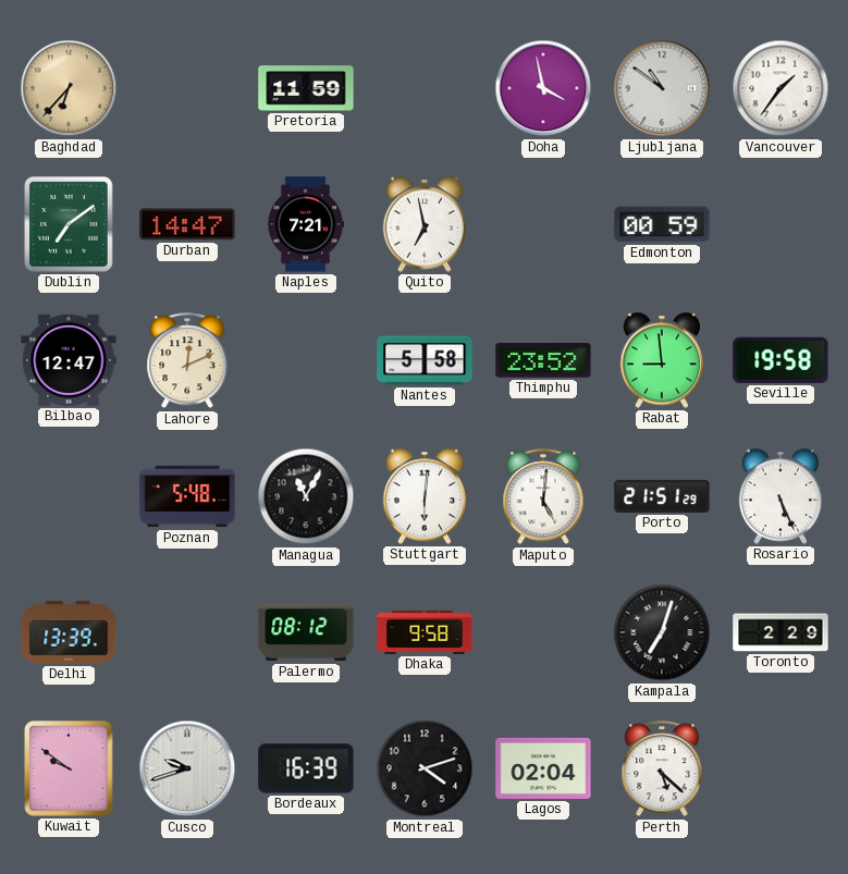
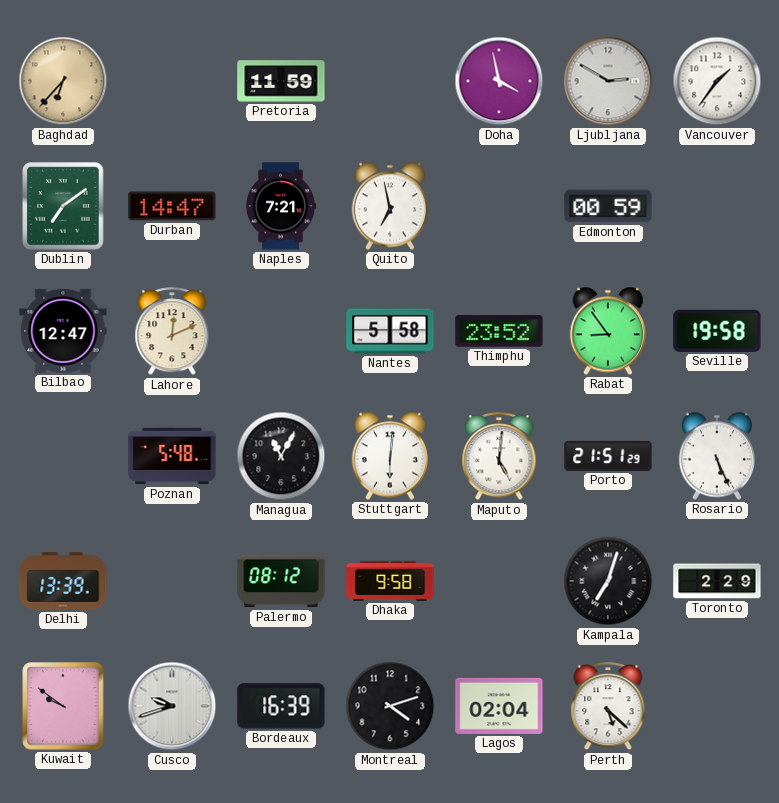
Ljubljana: 10:51 -> 2:50 (608, 81)
Rabat: 8:59 -> 8:54 (608, 331)
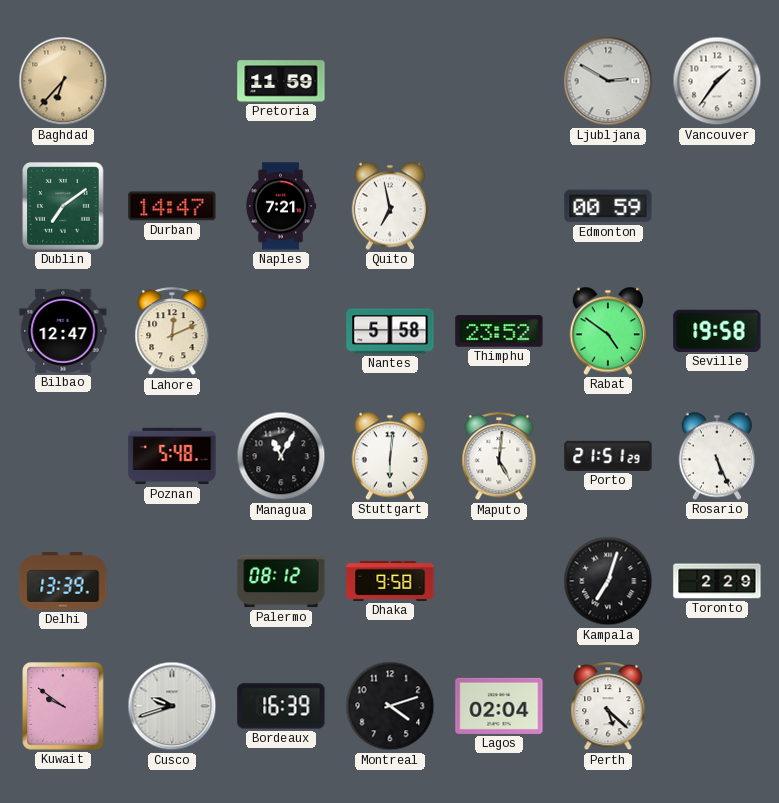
Doha: 3:58 -> none (499, 81)
Rabat: 8:54 -> 4:51 (608, 331)
